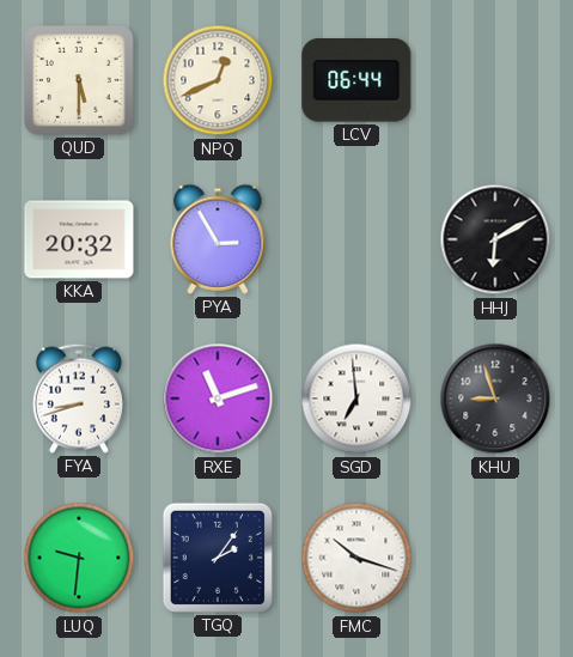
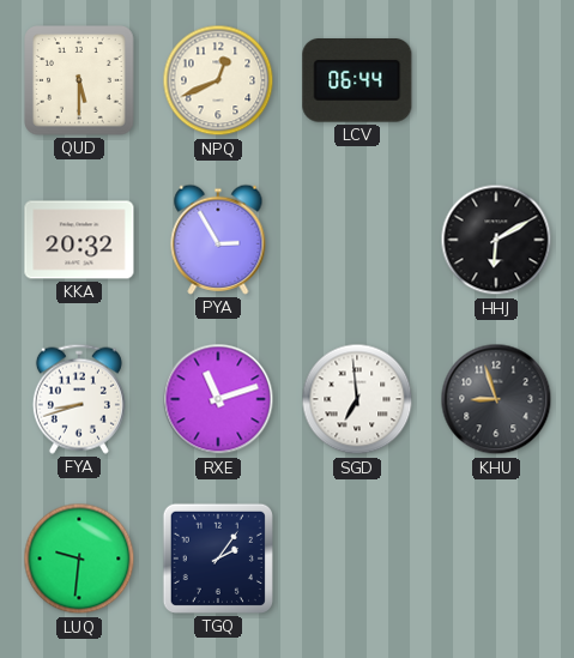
FMC: 10:18 -> none (356, 558)
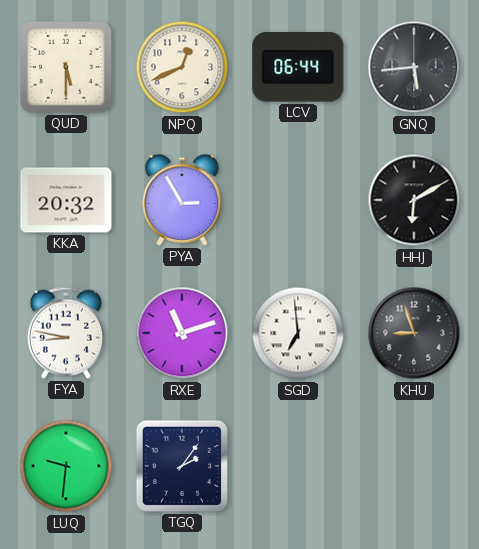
GNQ: none -> 5:44 (414, 67)
FYA: 8:42 -> 8:47 (66, 333)
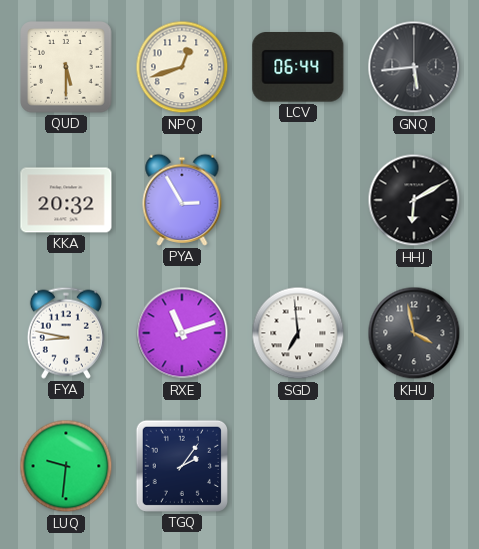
NPQ: 12:41 -> 12:42 (182, 67)
KHU: 8:57 -> 3:58 (414, 333)
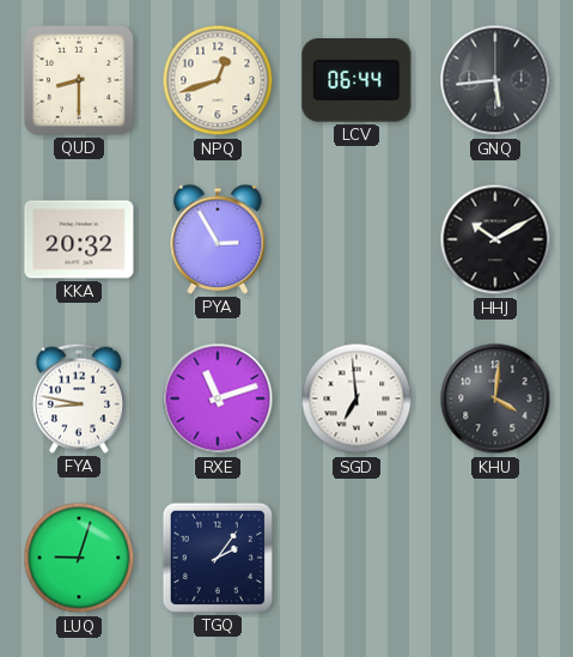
QUD: 5:30 -> 8:30 (79, 80)
HHJ: 6:10 -> 10:10 (495, 239)
KHU: 3:58 -> 4:01 (495, 399)
LUQ: 9:31 -> 9:03 (79, 558)
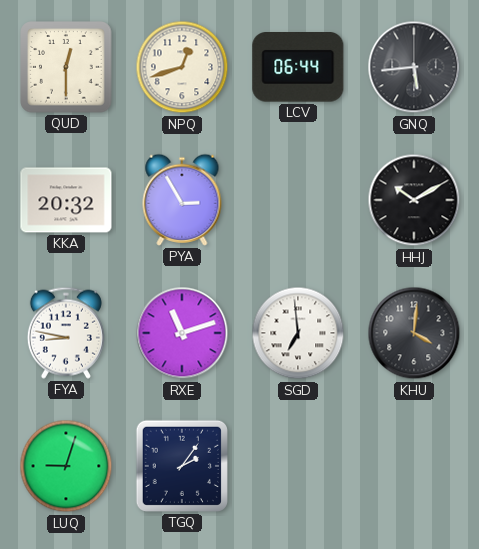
QUD: 8:30 -> 12:30 (66, 67)
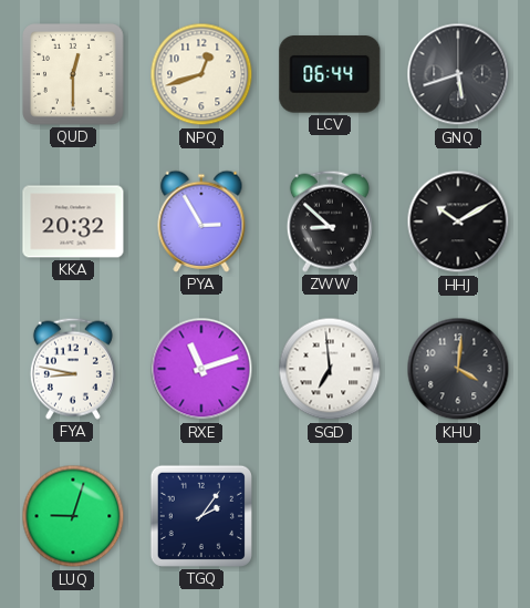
GNQ: 5:44 -> 5:42 (458, 74)
ZWW: none -> 8:52 (330, 221)
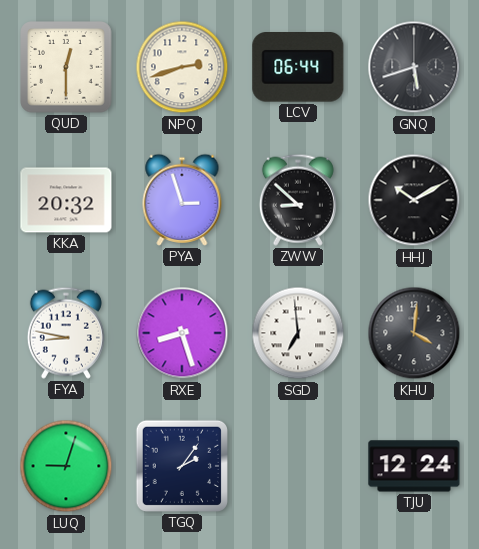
NPQ: 12:42 -> 2:42 (182, 67)
PYA: 2:55 -> 2:57 (182, 200)
RXE: 11:12 -> 8:27 (182, 333)
TJU: none -> 12:24 (414, 466)
